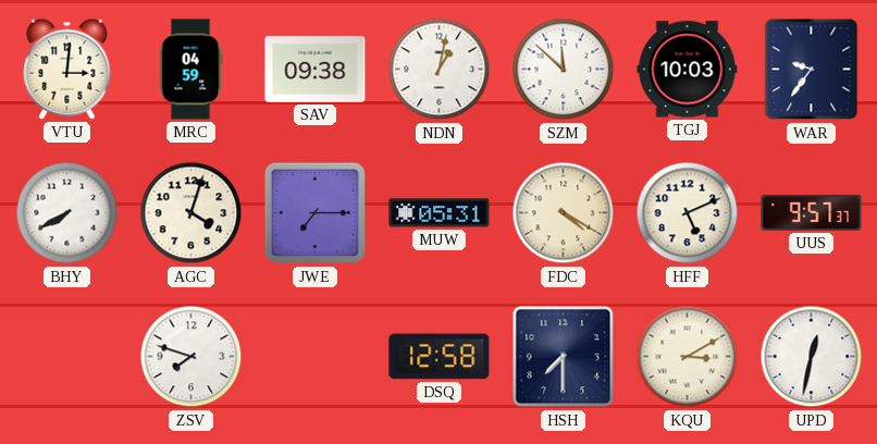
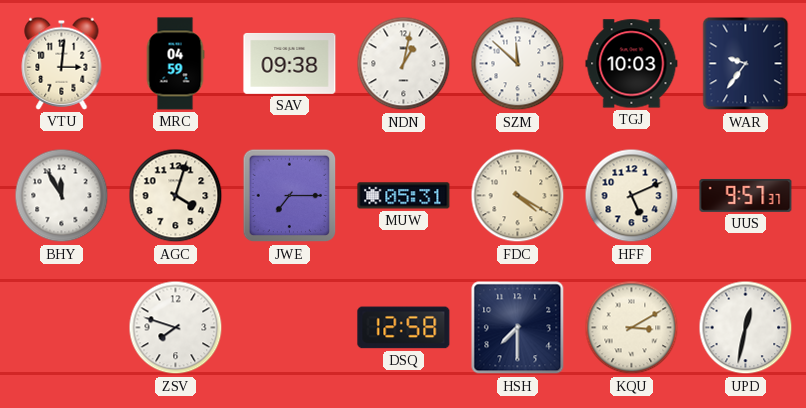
BHY: 7:40 -> 11:55 (62, 196)
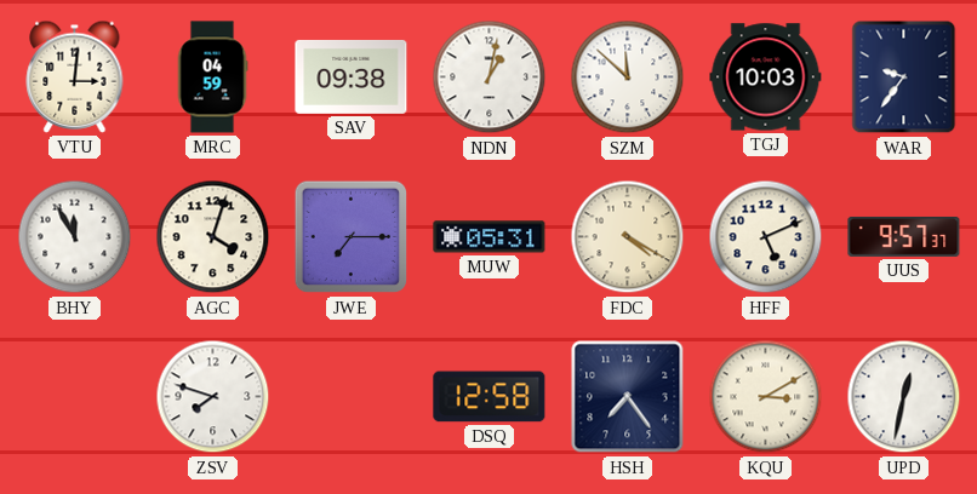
HSH: 7:30 -> 7:24 (628, 397)
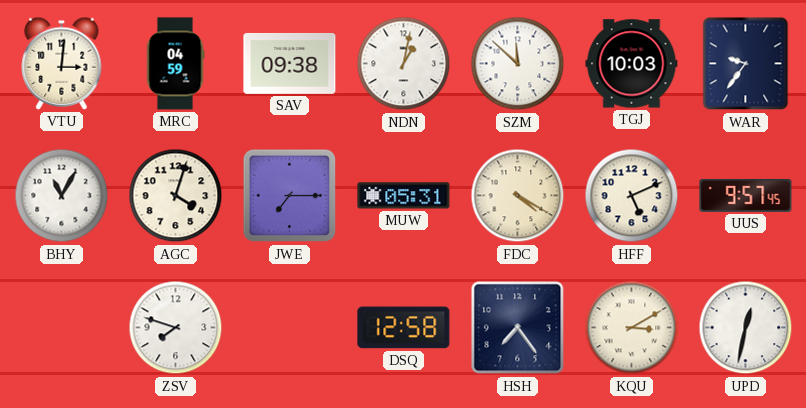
BHY: 11:55 -> 11:05 (62, 196)
UUS: 9:57:37 -> 9:57:45 (746, 195)
